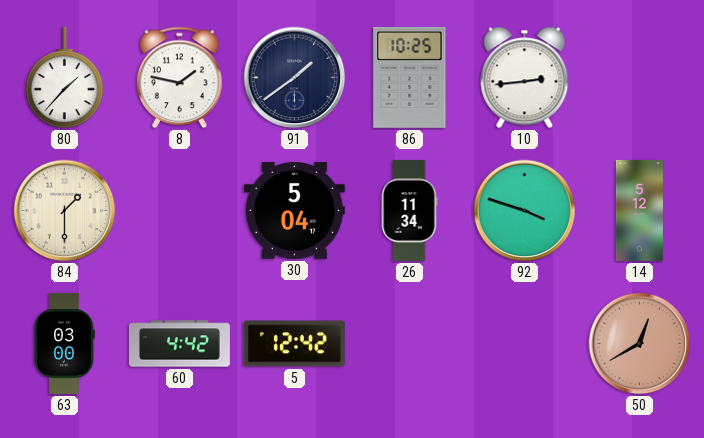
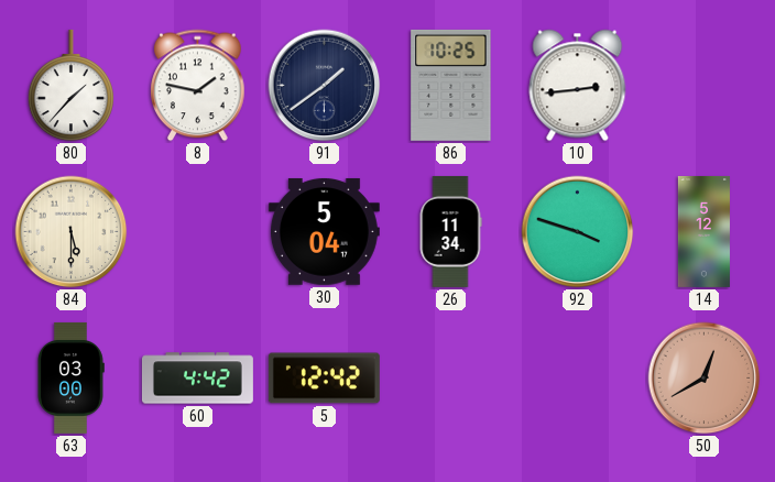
84: 1:30 -> 5:30 (72, 232)
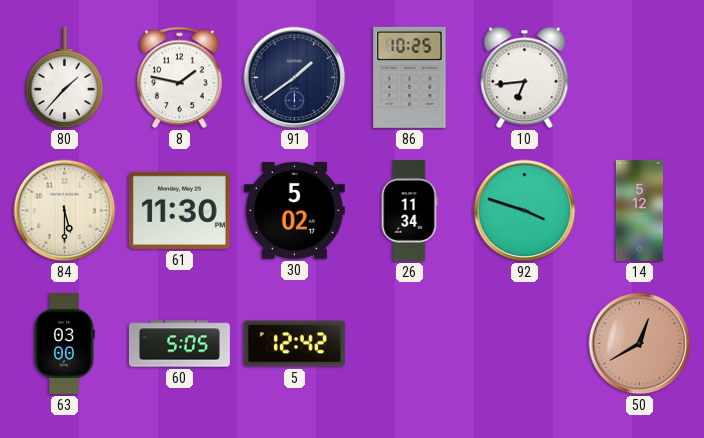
10: 2:44 -> 6:44 (525, 78)
61: none -> 11:30 (179, 210)
30: 5:04 -> 5:02 (294, 211)
60: 4:42 -> 5:05 (179, 344)
